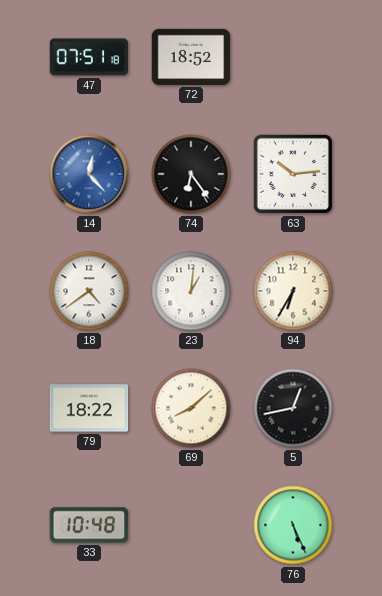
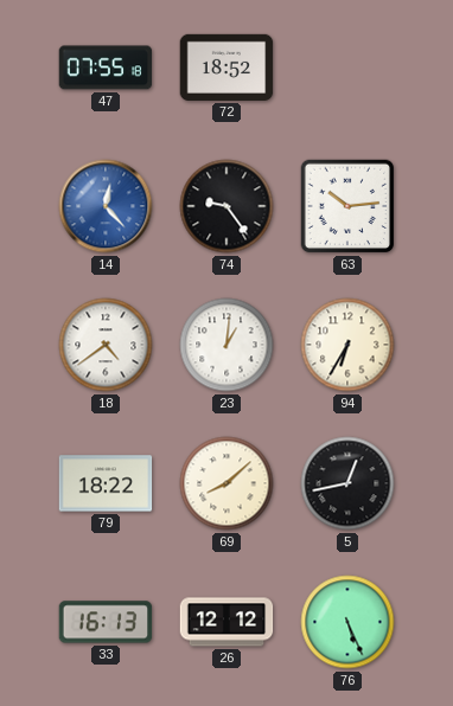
47: 07:51 -> 07:55 (106, 68)
74: 6:24 -> 9:24 (226, 206)
33: 10:48 -> 16:13 (106, 622)
26: none -> 12:12 (226, 622)
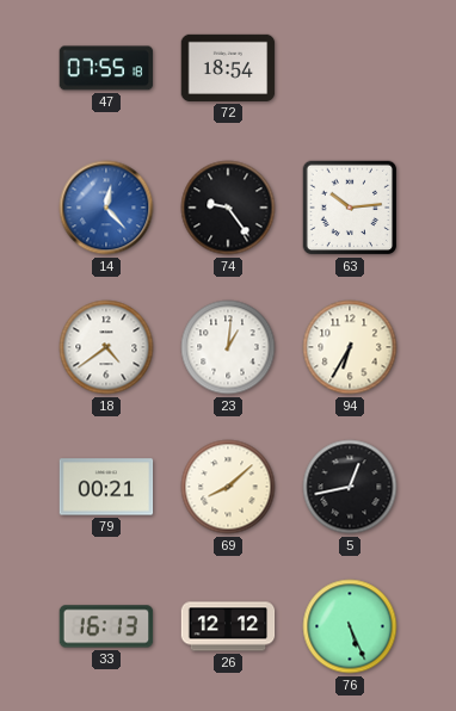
72: 18:52 -> 18:54 (228, 68)
79: 18:22 -> 00:21 (106, 487)
